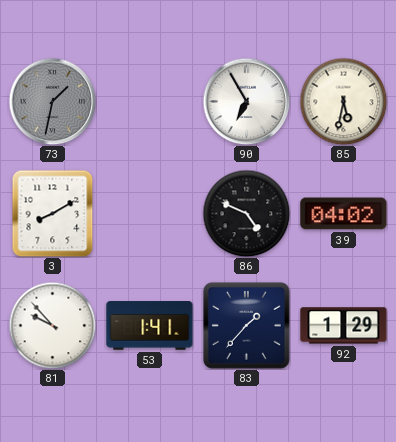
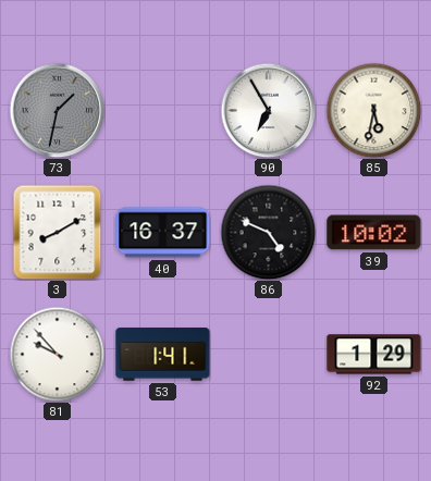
40: none -> 16:37 (163, 233)
39: 04:02 -> 10:02 (374, 233)
83: 1:37 -> none (247, 326)
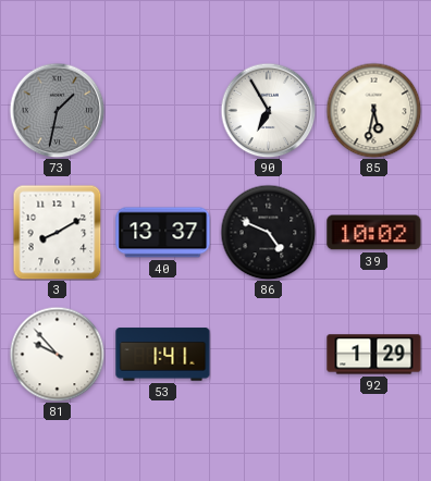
40: 16:37 -> 13:37 (163, 233)
